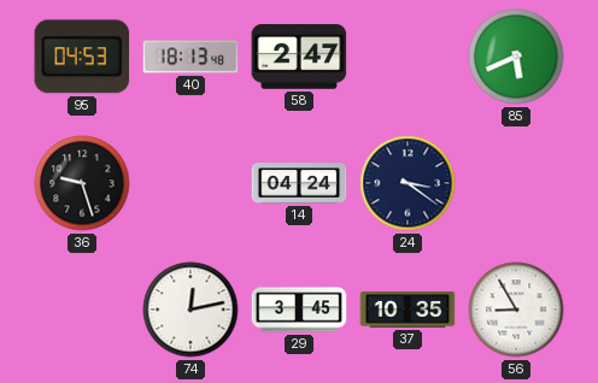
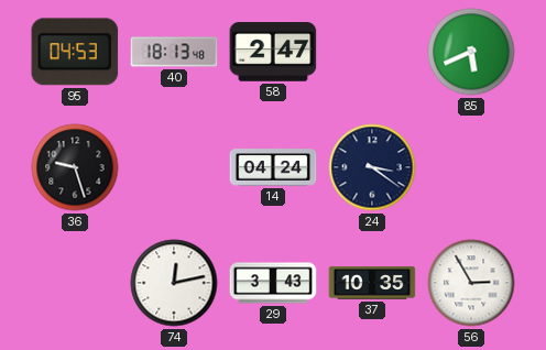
29: 3:45 -> 3:43 (273, 283)
56: 8:55 -> 2:55 (471, 283)
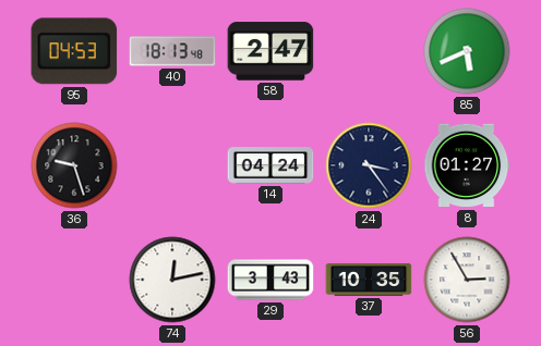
24: 3:21 -> 3:24 (369, 165)
8: none -> 01:27 (467, 165)
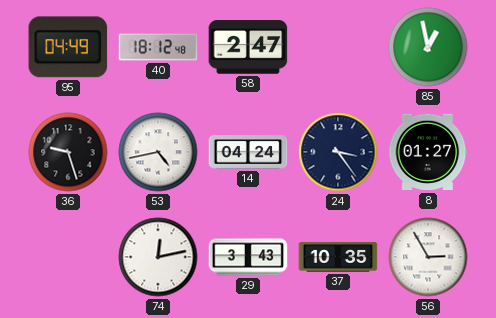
95: 04:53 -> 04:49 (68, 47)
40: 18:13 -> 18:12 (158, 47)
85: 5:41 -> 12:58 (428, 47)
53: none -> 4:43 (158, 152)
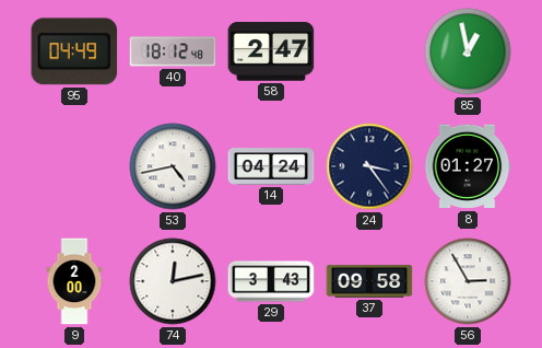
36: 9:27 -> none (68, 152)
9: none -> 2:00 (74, 281)
37: 10:35 -> 09:58 (369, 281)
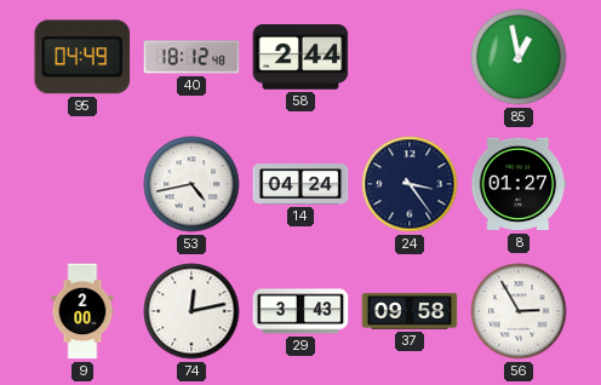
58: 2:47 -> 2:44 (300, 57)
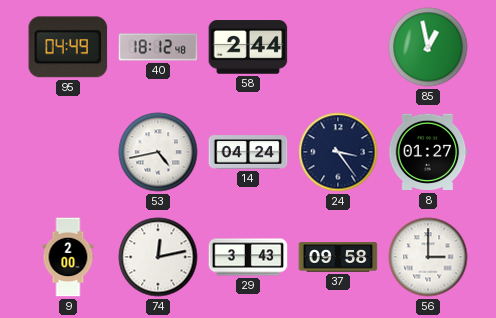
56: 2:55 -> 3:00 (428, 257)
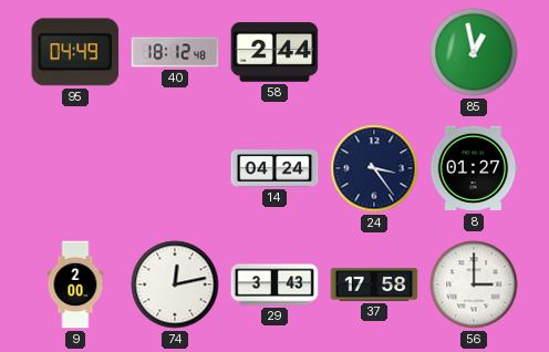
53: 4:43 -> none (158, 152)
37: 09:58 -> 17:58 (374, 284)
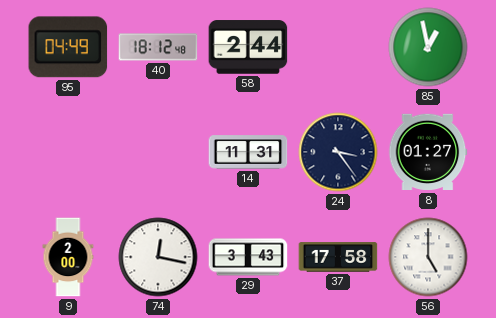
14: 04:24 -> 11:31 (248, 152)
74: 12:13 -> 12:17 (158, 257)
56: 3:00 -> 5:00 (428, 257)
